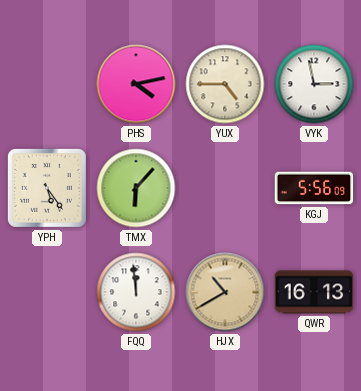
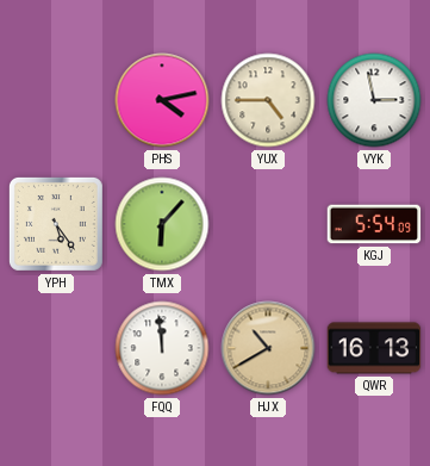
KGJ: 5:56 -> 5:54 (374, 224)
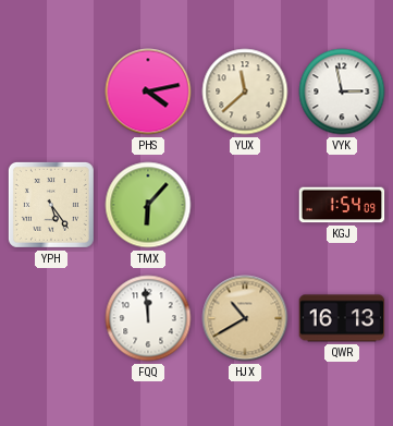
YUX: 4:45 -> 11:38 (245, 92)
KGJ: 5:54 -> 1:54 (342, 205)
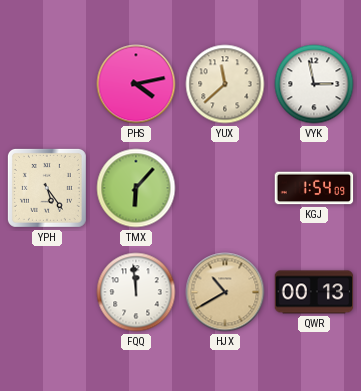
QWR: 16:13 -> 00:13 (314, 292)
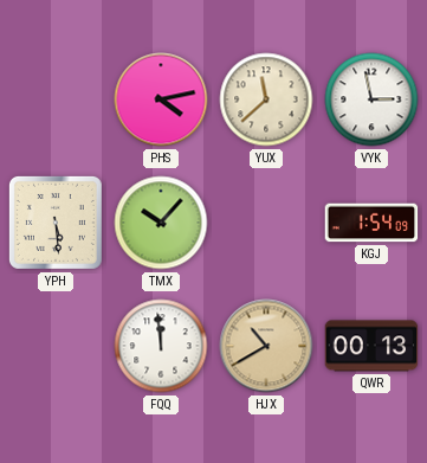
YPH: 5:24 -> 5:29 (56, 223)
TMX: 6:07 -> 10:07 (161, 223)
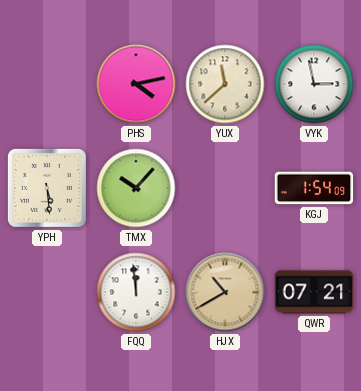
QWR: 00:13 -> 07:21 (314, 292)
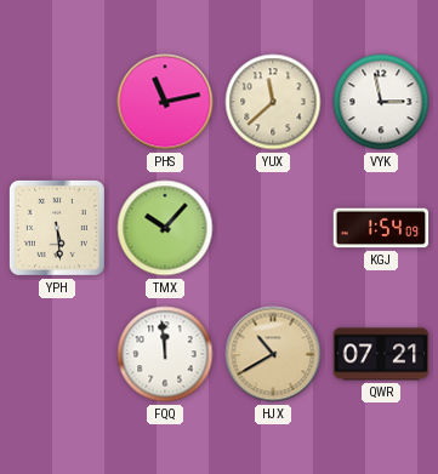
PHS: 4:13 -> 11:13 (165, 102)
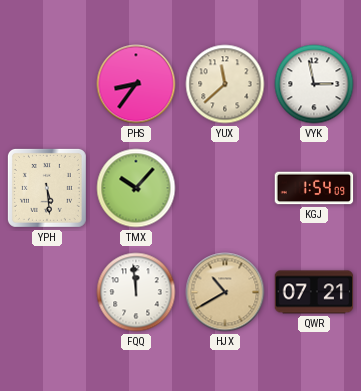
PHS: 11:13 -> 8:36 (136, 84)
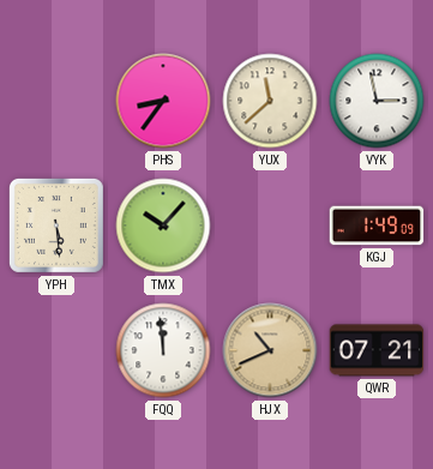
KGJ: 1:54 -> 1:49 (377, 226)
HJX: 10:40 -> 10:41 (270, 350)
